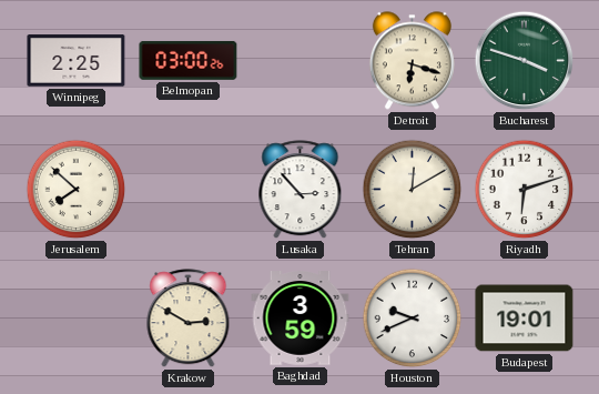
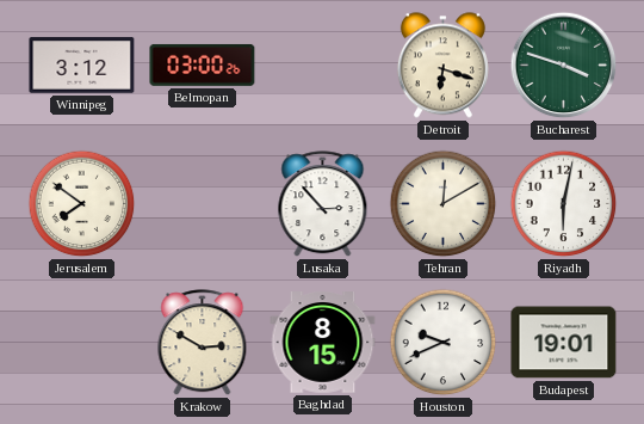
Winnipeg: 2:25 -> 3:12 (82, 66)
Jerusalem: 7:52 -> 7:51 (82, 204)
Riyadh: 6:12 -> 6:02 (564, 204)
Baghdad: 3:59 -> 8:15 (323, 343)
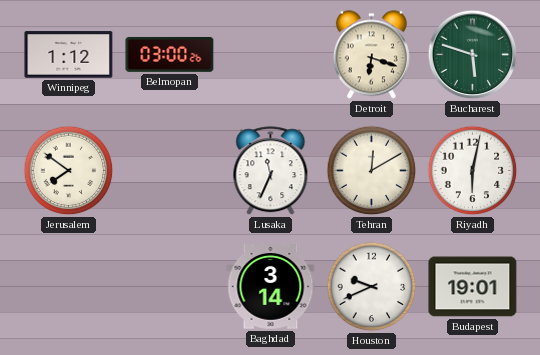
Winnipeg: 3:12 -> 1:12 (69, 55)
Bucharest: 3:48 -> 5:48 (473, 55)
Lusaka: 2:53 -> 11:34 (271, 171)
Krakow: 2:50 -> none (203, 343)
Baghdad: 8:15 -> 3:14 (271, 287)
